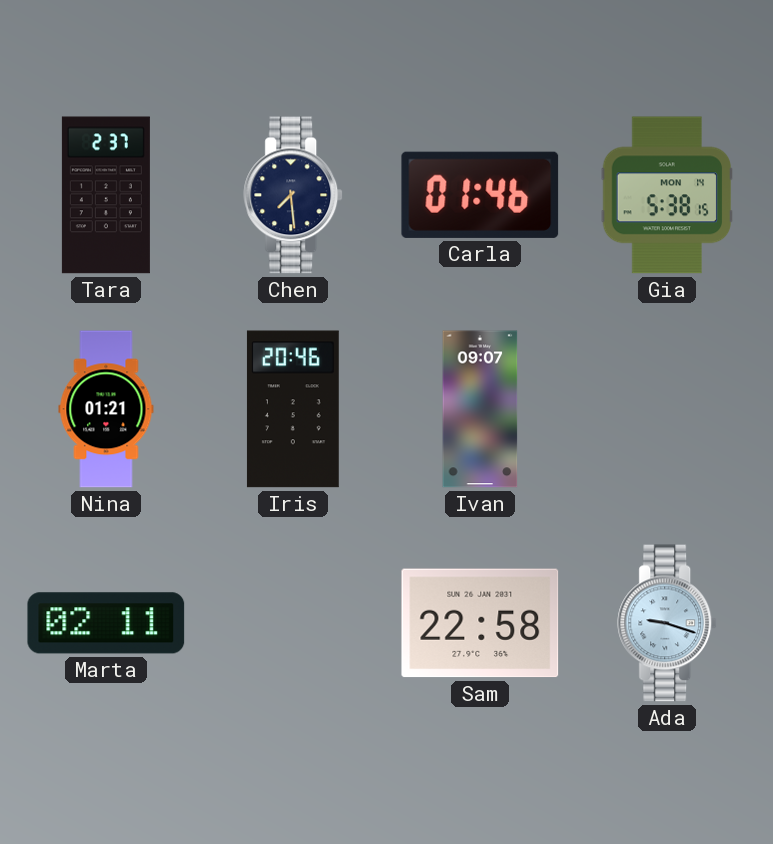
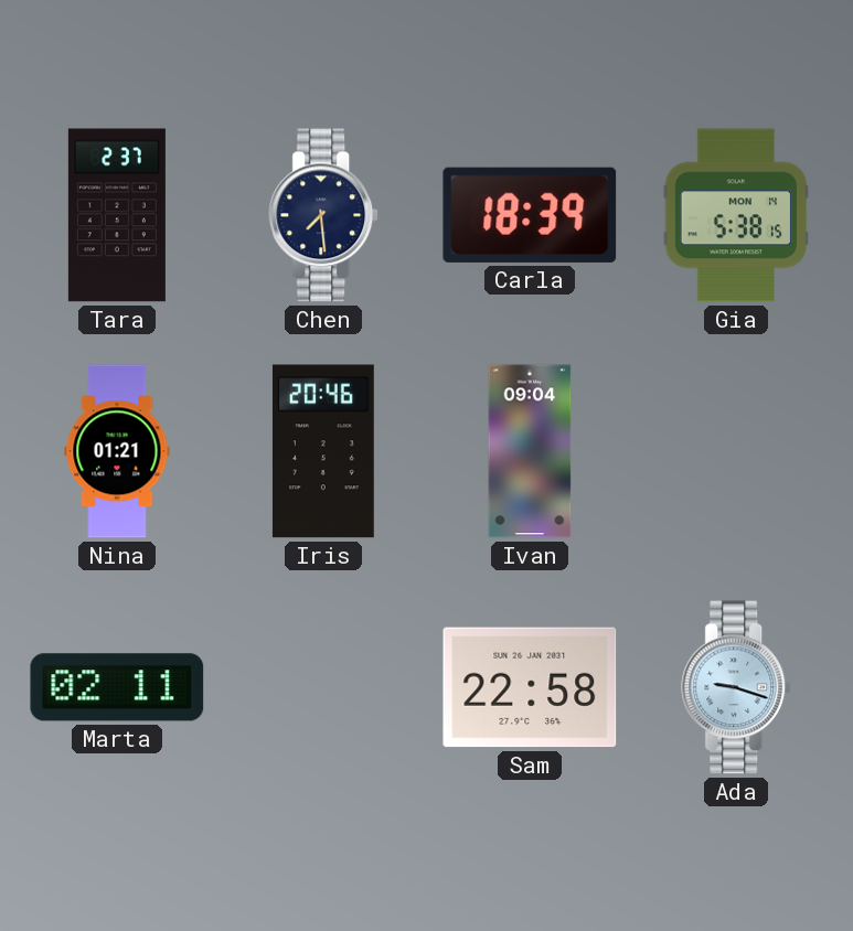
Carla: 01:46 -> 18:39 (530, 215)
Ivan: 09:07 -> 09:04 (530, 451)
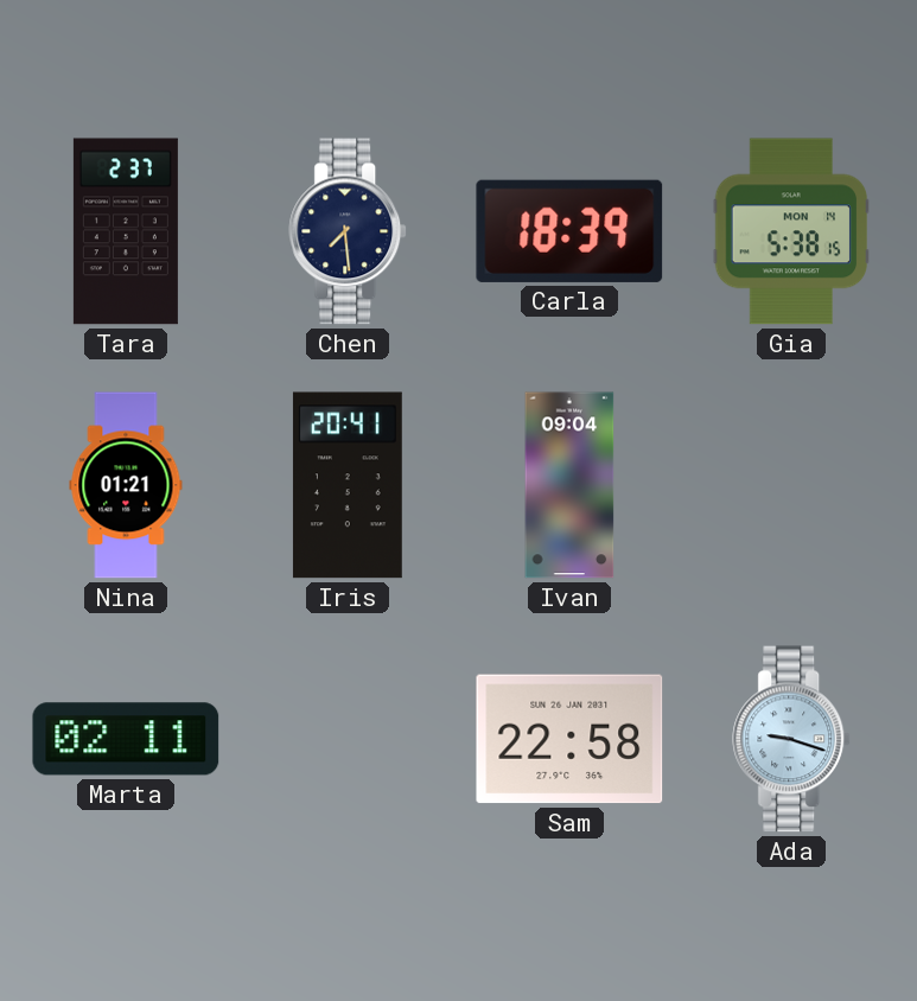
Iris: 20:46 -> 20:41 (348, 485)
